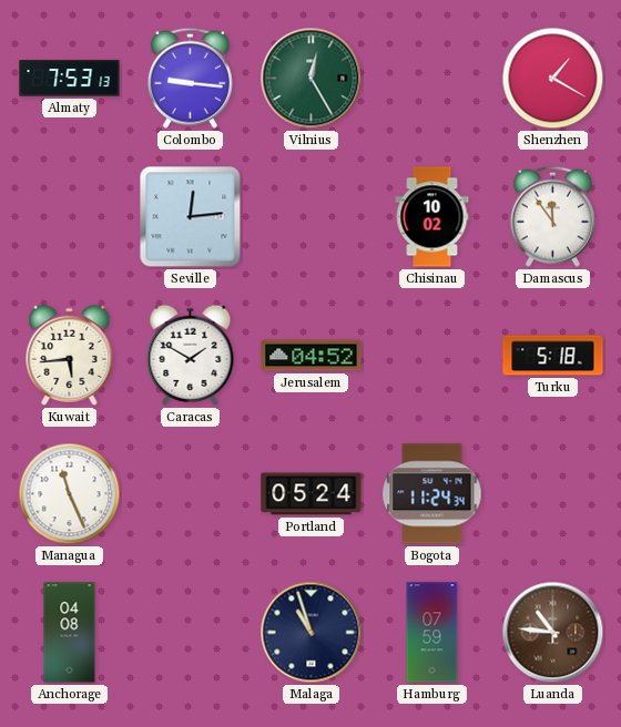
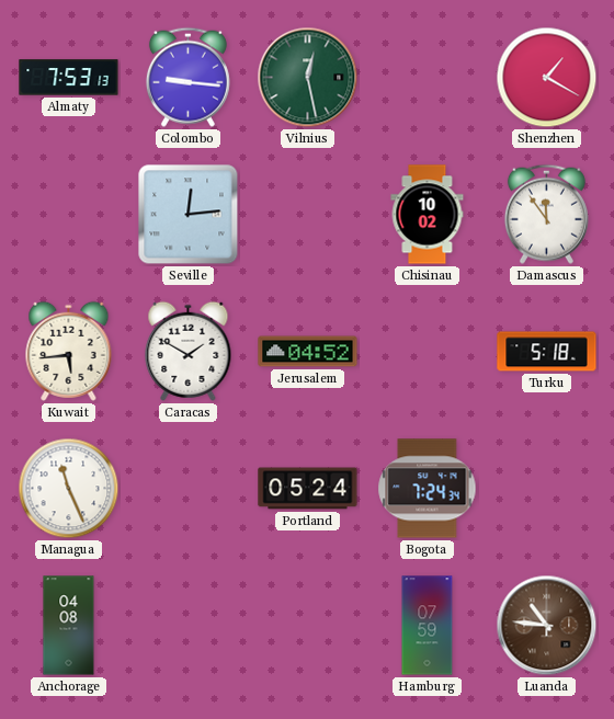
Vilnius: 12:25 -> 12:28 (308, 78)
Bogota: 11:24 -> 7:24 (428, 489)
Malaga: 10:57 -> none (312, 633)
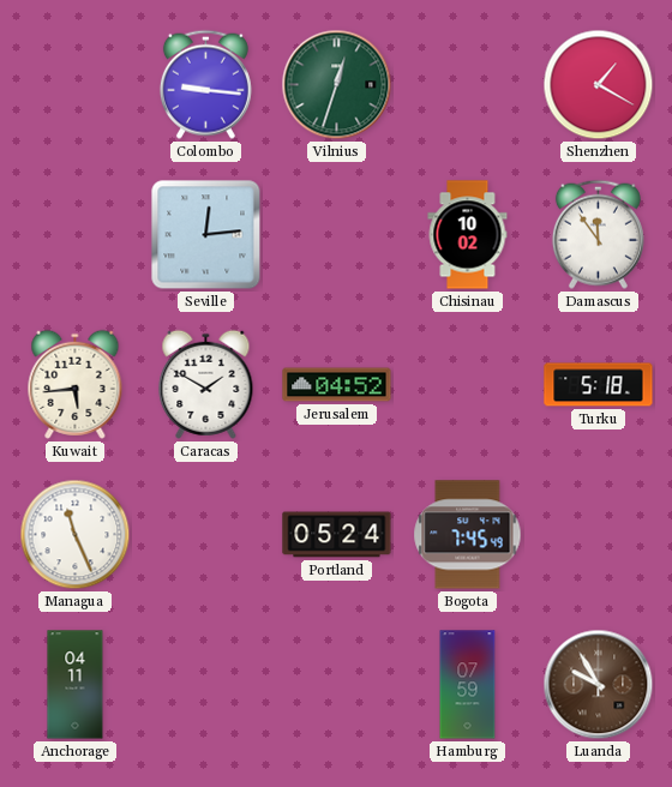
Almaty: 7:53 -> none (69, 78)
Vilnius: 12:28 -> 12:33 (337, 85)
Bogota: 7:24 -> 7:45 (468, 535)
Anchorage: 04:08 -> 04:11 (76, 685)
Luanda: 10:46 -> 9:55 (599, 685)
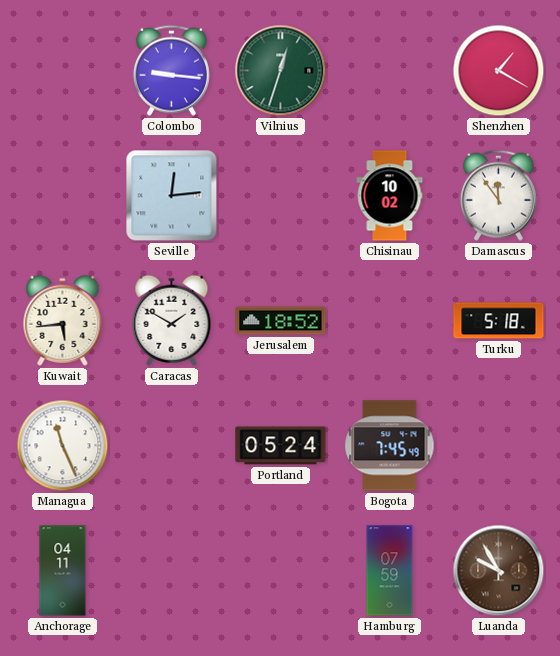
Jerusalem: 04:52 -> 18:52 (281, 321)
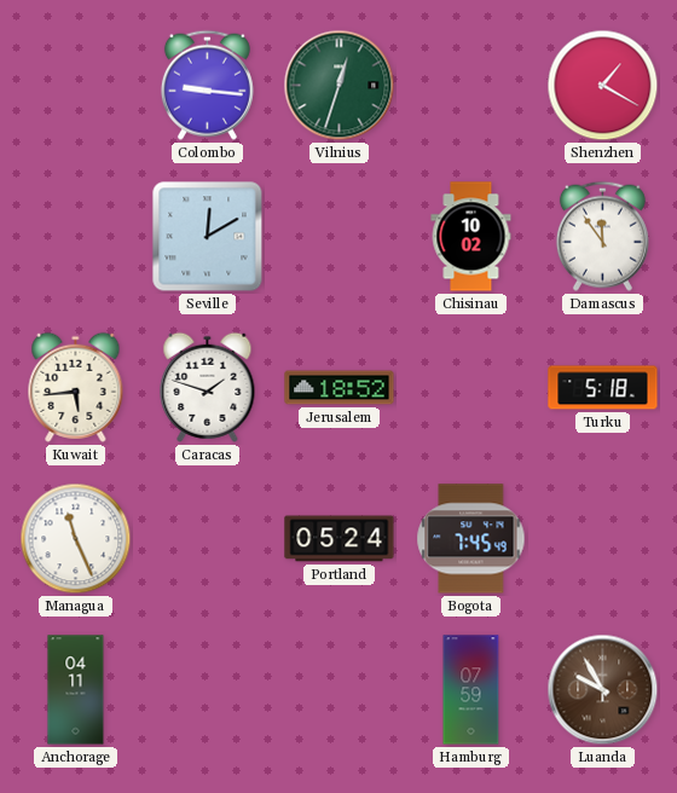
Seville: 12:14 -> 12:10 (208, 237)
Caracas: 1:50 -> 1:48 (208, 387)
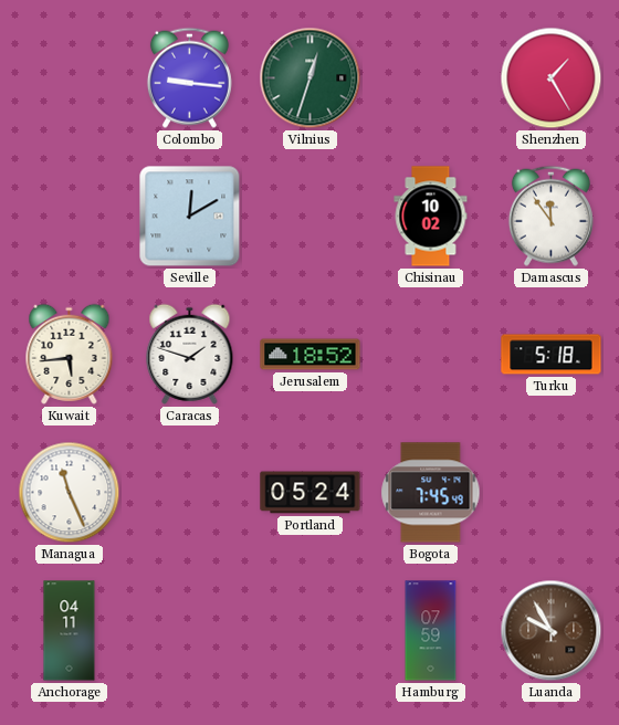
Shenzhen: 1:20 -> 1:25 (552, 78)
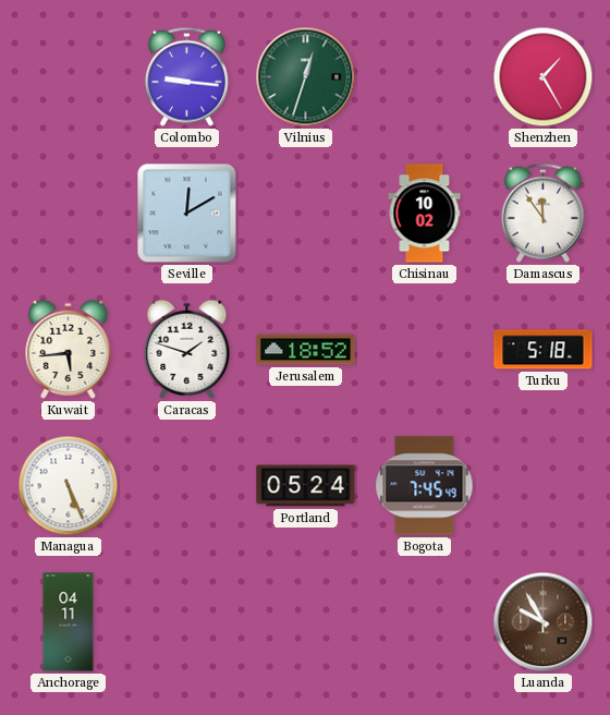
Managua: 11:26 -> 5:26 (69, 486)
Hamburg: 07:59 -> none (431, 631)
